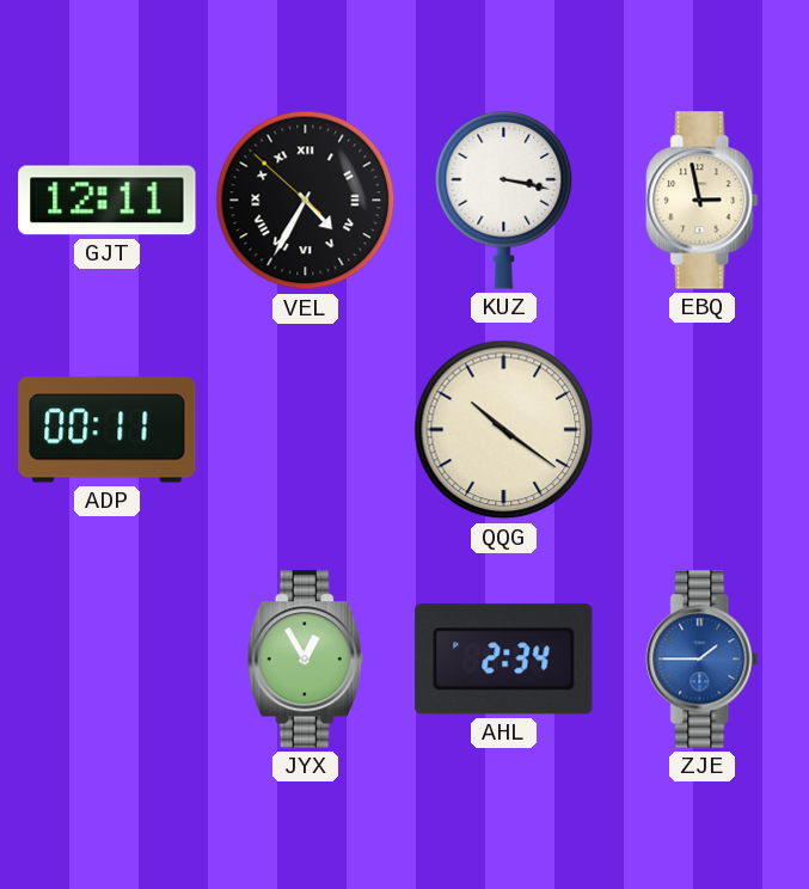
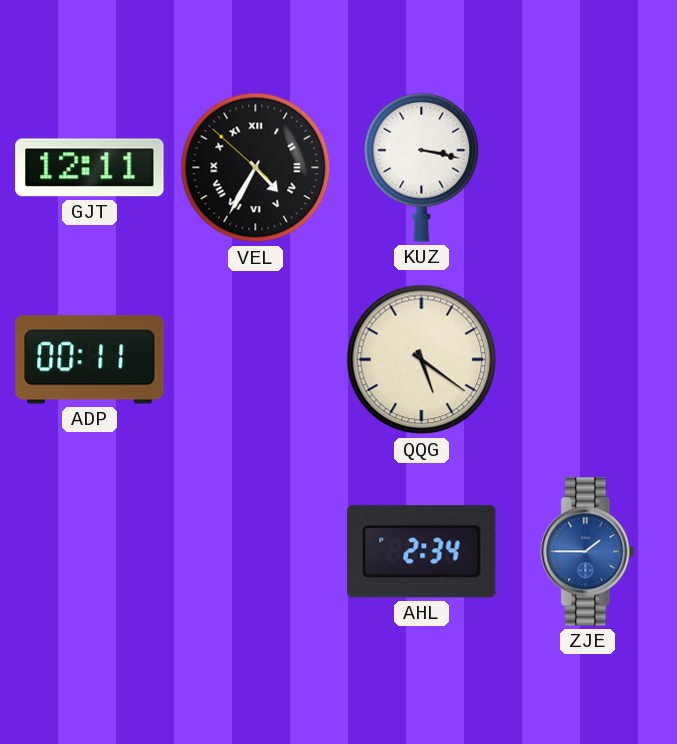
EBQ: 2:58 -> none (703, 201)
QQG: 10:21 -> 5:21 (422, 360)
JYX: 12:55 -> none (305, 660)
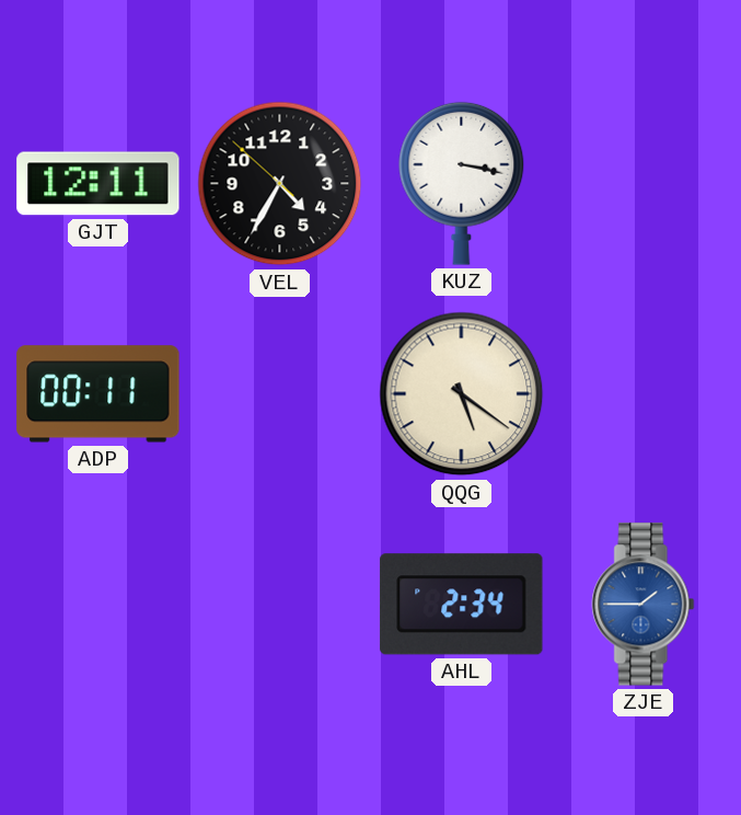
VEL numerals: Roman -> Arabic (280, 184)
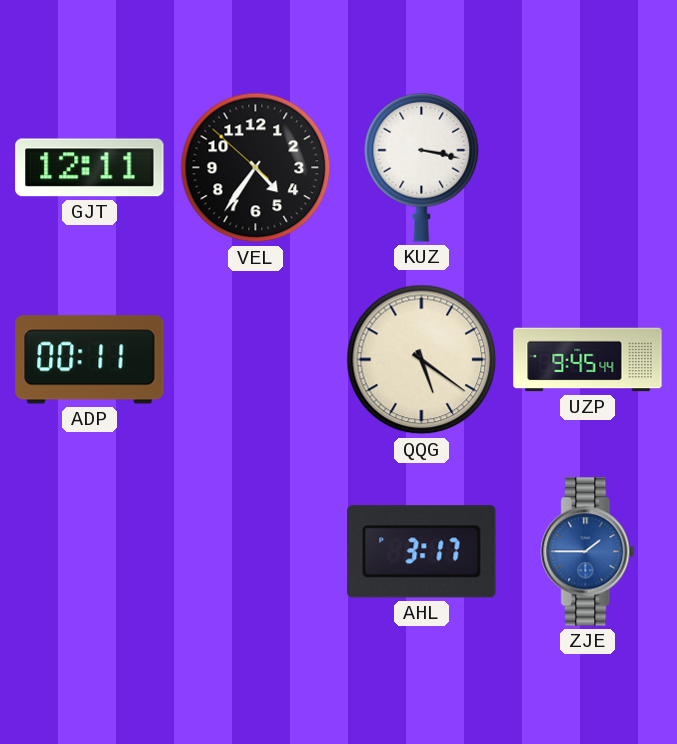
VEL: 4:34 -> 4:35 (256, 168)
UZP: none -> 9:45 (588, 360)
AHL: 2:34 -> 3:17 (422, 552)
